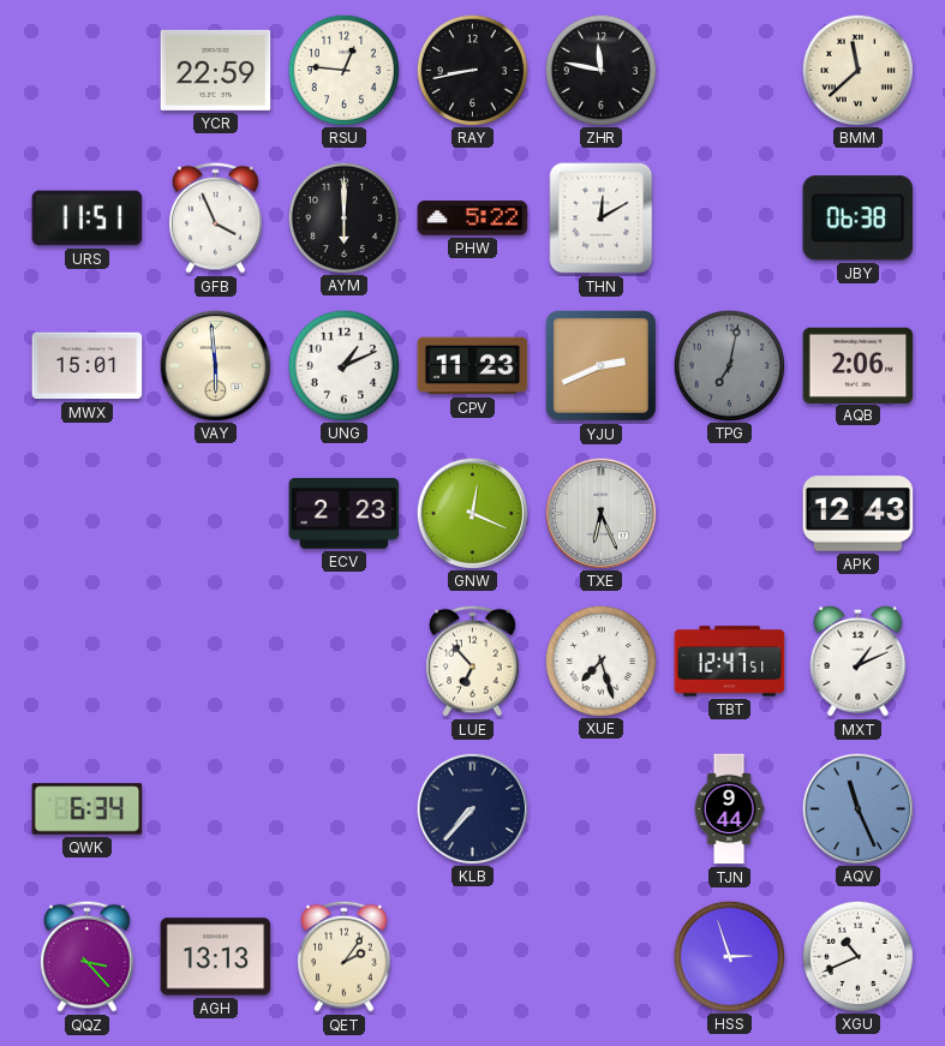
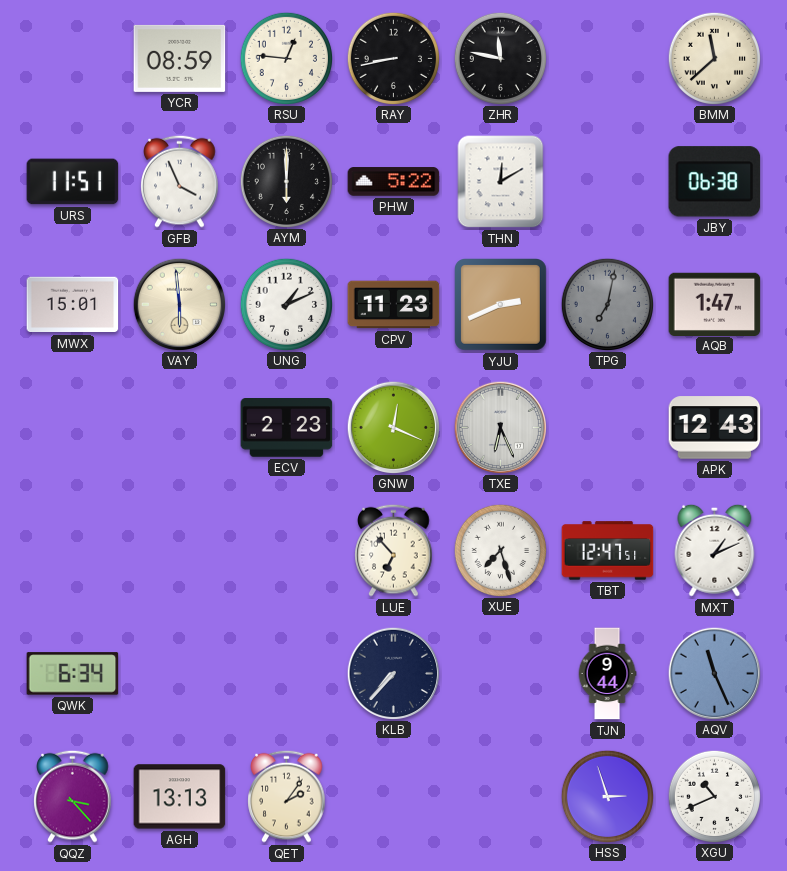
YCR: 22:59 -> 08:59 (180, 58)
AQB: 2:06 -> 1:47 (715, 304)
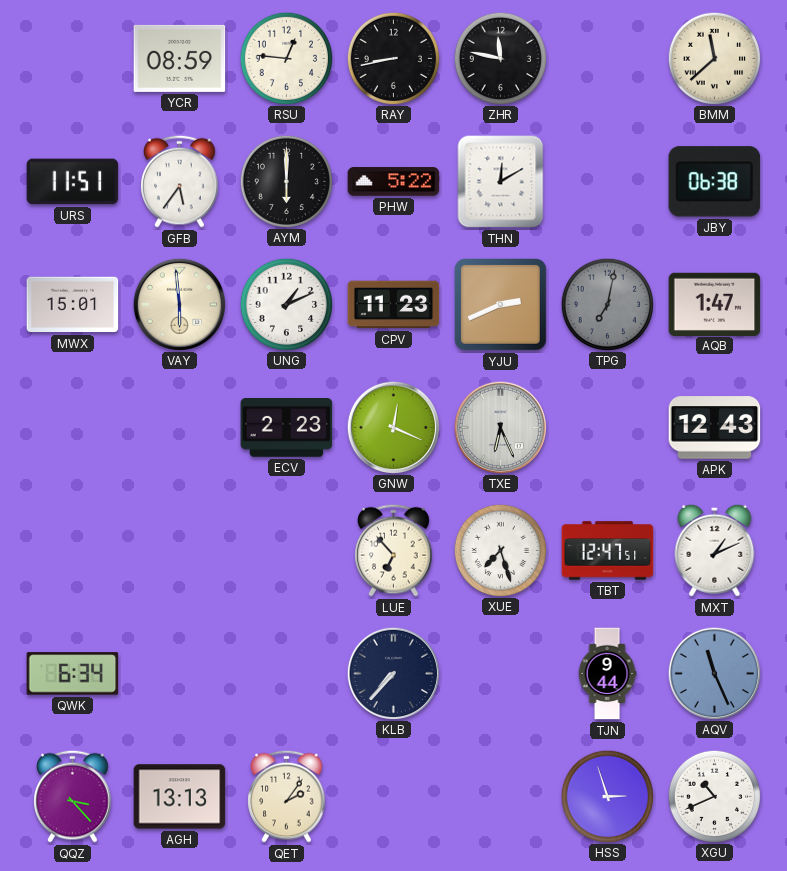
GFB: 3:56 -> 5:36 (180, 181)
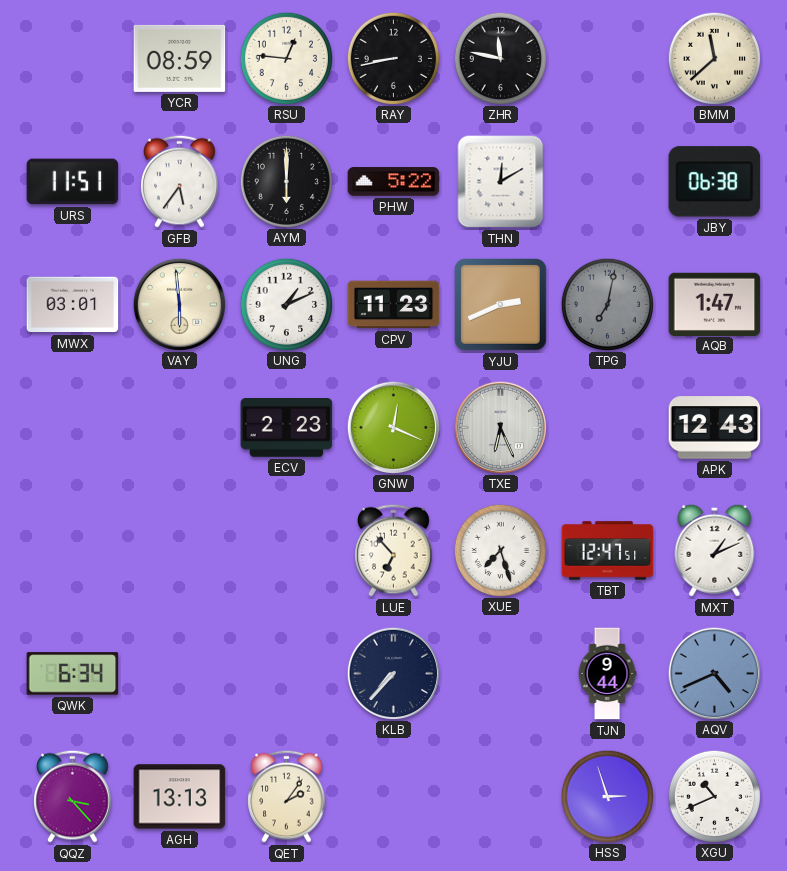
MWX: 15:01 -> 03:01 (73, 305)
AQV: 11:26 -> 4:41 (714, 673)
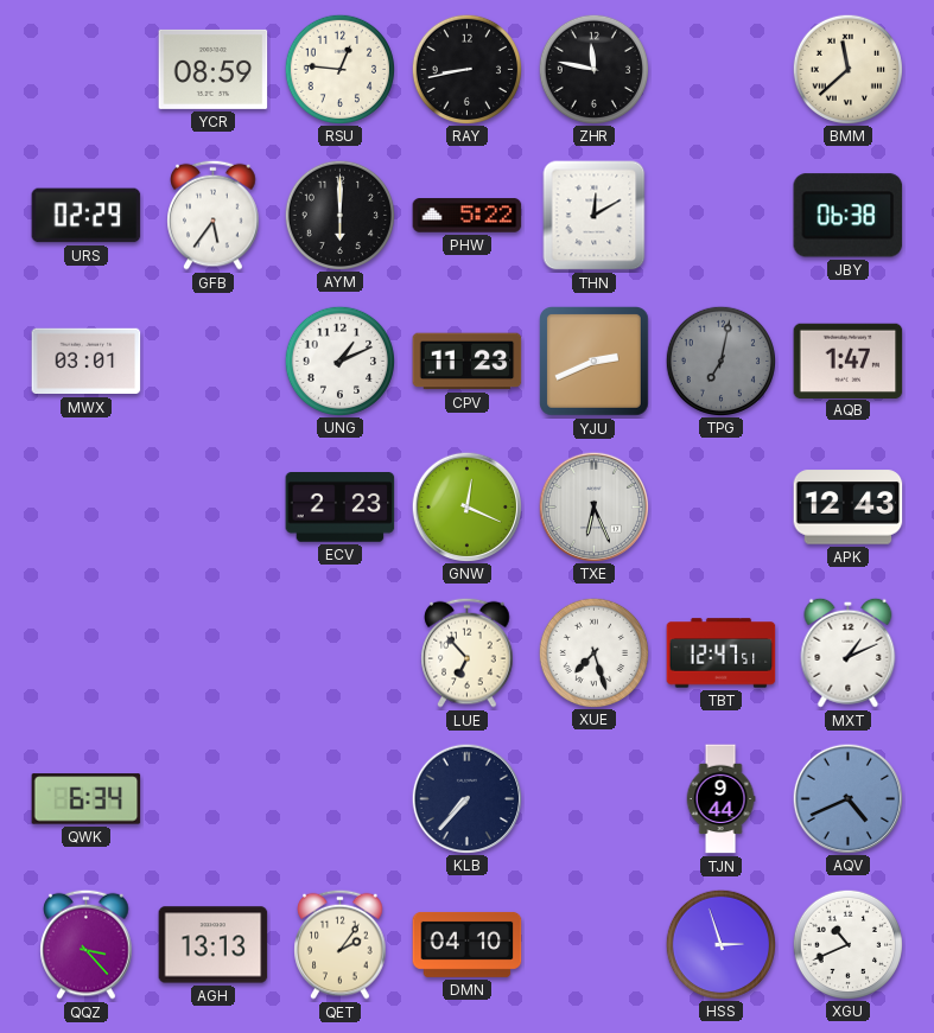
URS: 11:51 -> 02:29 (87, 216)
VAY: 5:59 -> none (179, 304)
DMN: none -> 04:10 (468, 944)
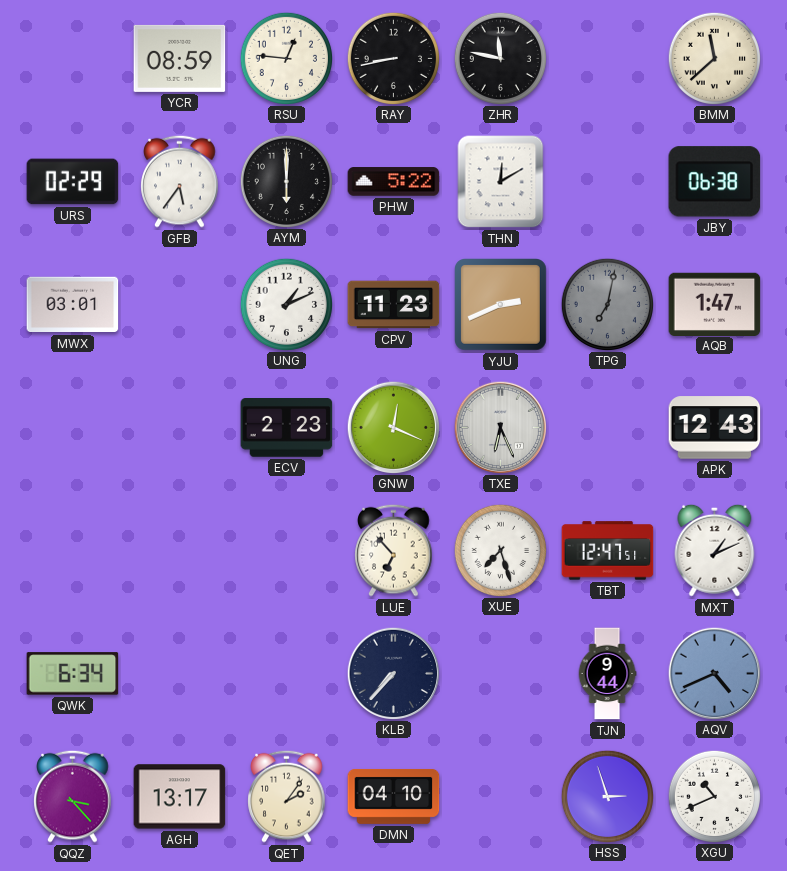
AGH: 13:13 -> 13:17 (180, 797)
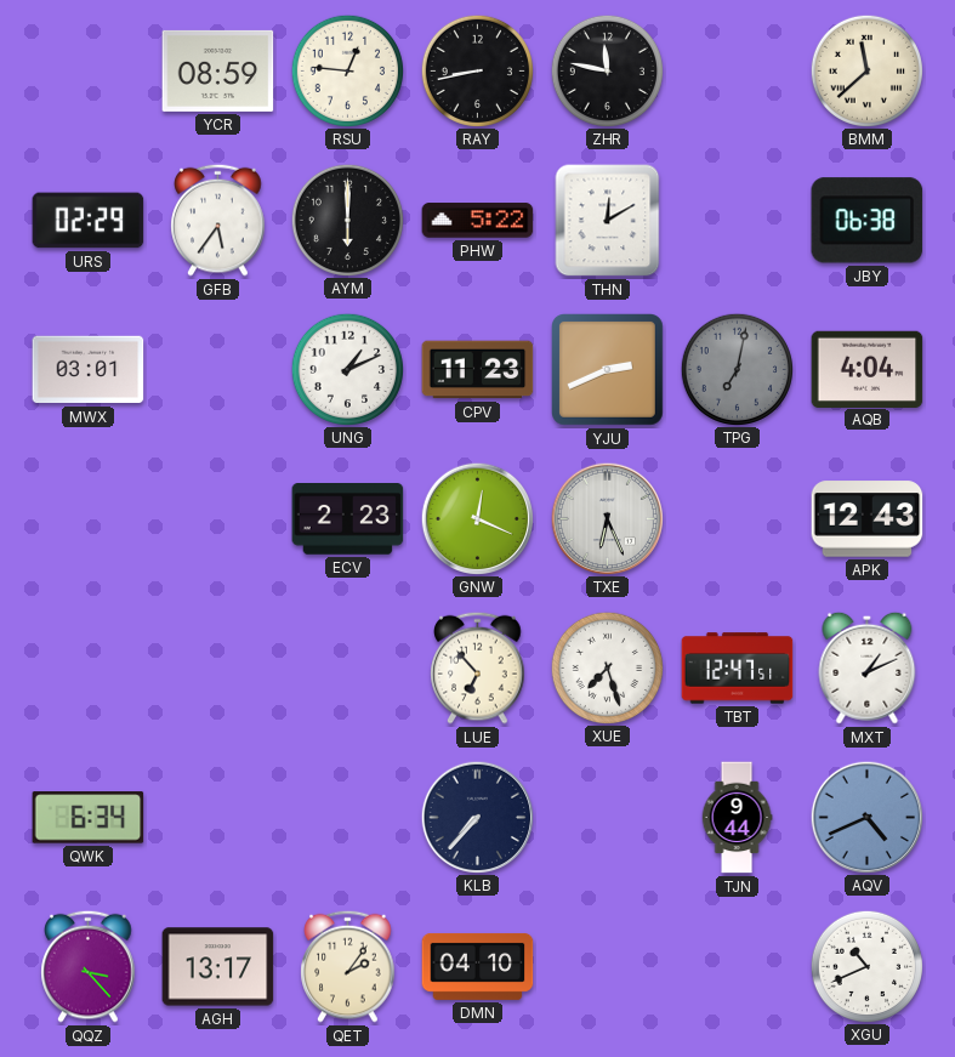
AQB: 1:47 -> 4:04 (868, 369)
HSS: 2:57 -> none (607, 796)
